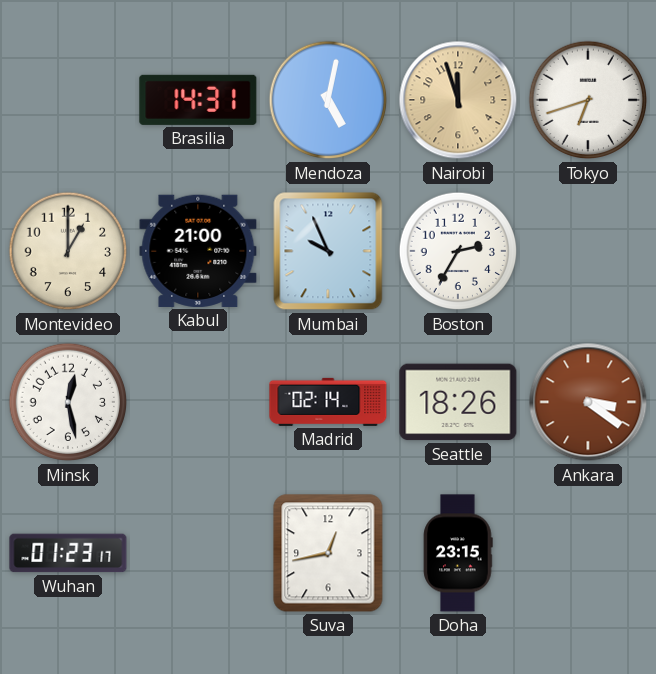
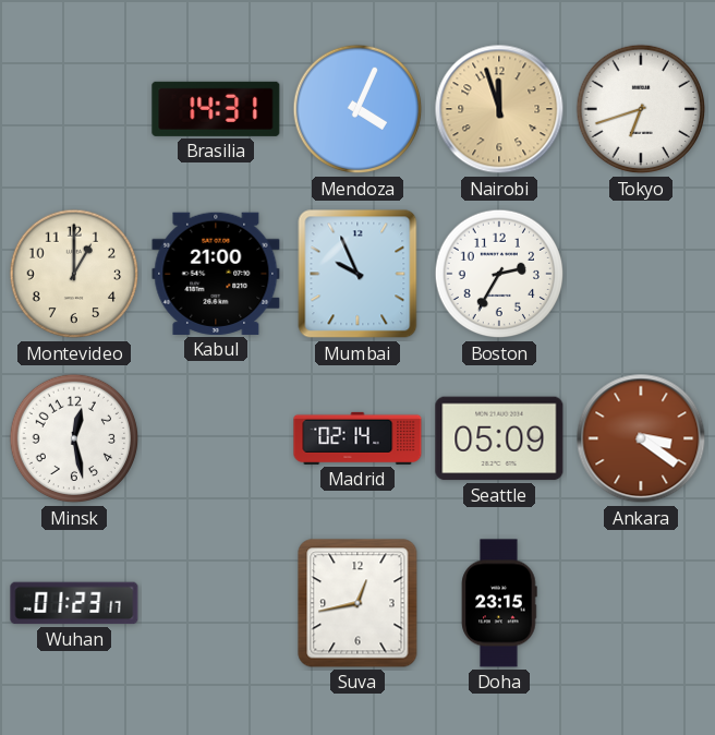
Mendoza: 5:02 -> 4:04 (357, 109)
Seattle: 18:26 -> 05:09 (499, 438)
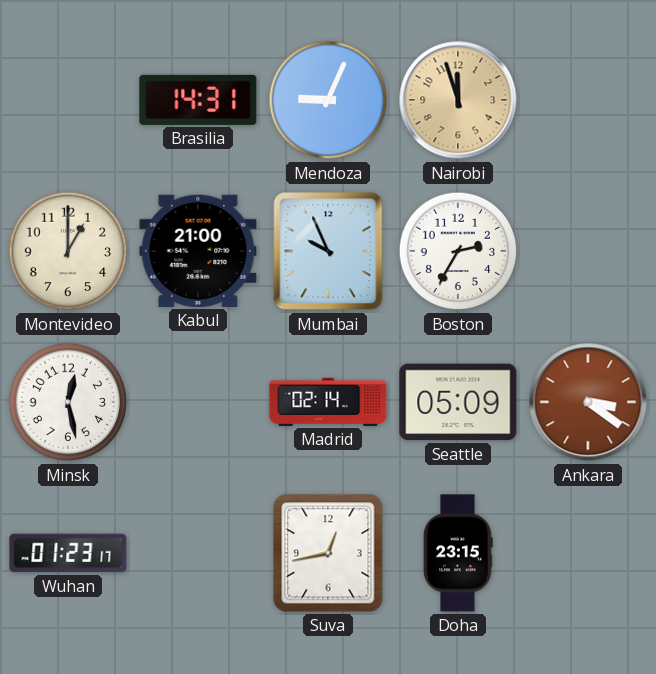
Mendoza: 4:04 -> 9:04 (328, 100)
Tokyo: 6:42 -> none (641, 109)
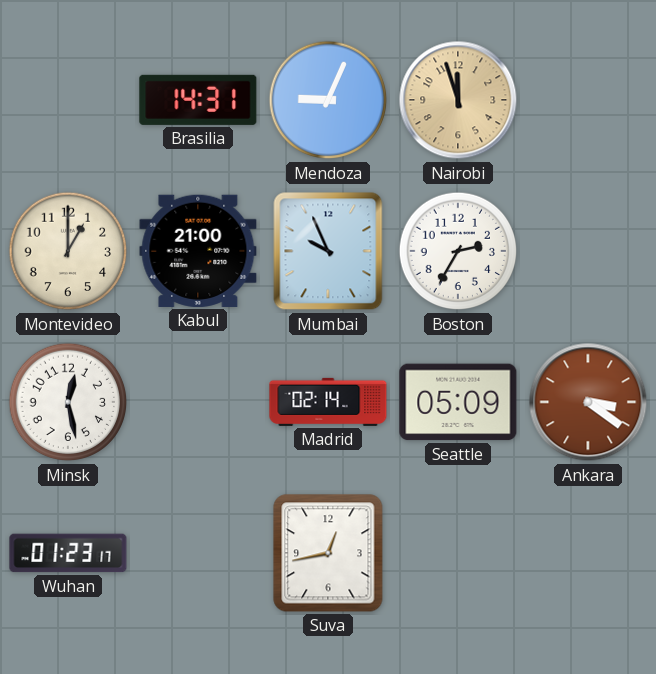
Doha: 23:15 -> none (458, 553)
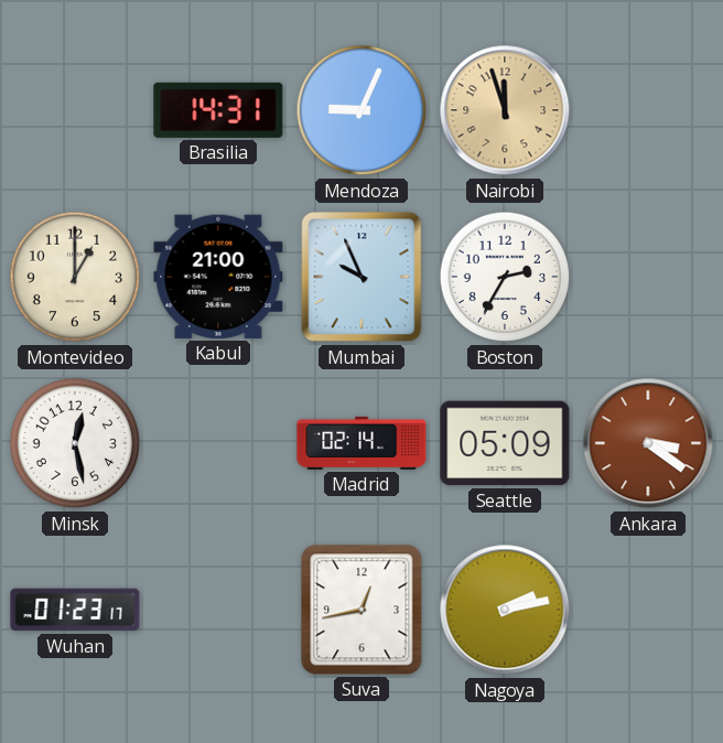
Nagoya: none -> 2:13 (505, 610)
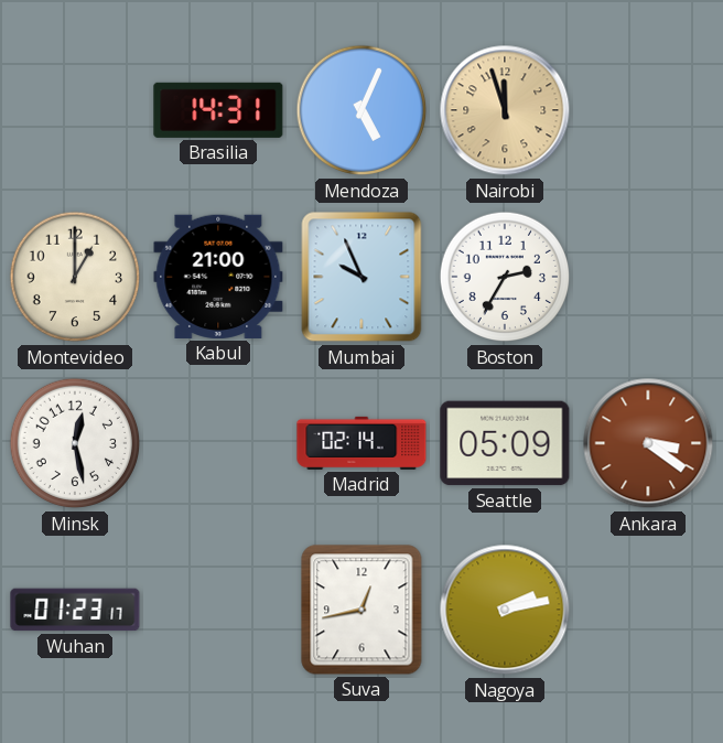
Mendoza: 9:04 -> 5:04 (361, 110)
